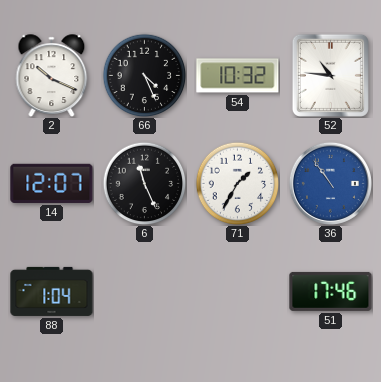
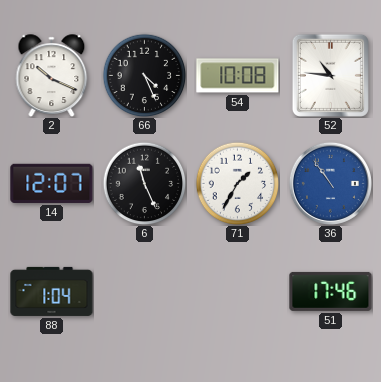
54: 10:32 -> 10:08 (238, 76)
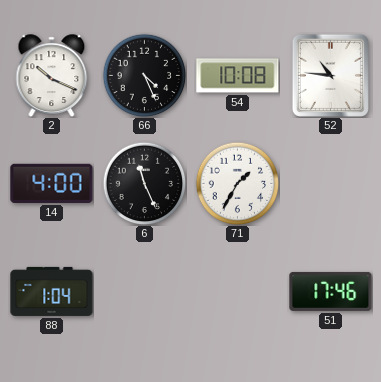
14: 12:07 -> 4:00 (52, 183)
36: 10:54 -> none (330, 183)
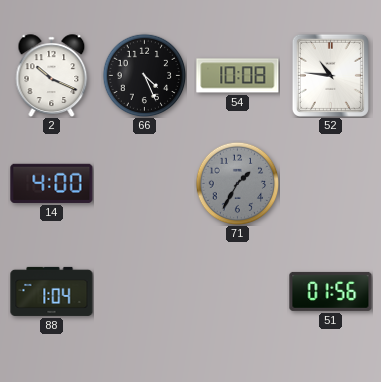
6: 11:26 -> none (144, 183)
71 dial: white -> grey (237, 183)
51: 17:46 -> 01:56 (331, 291)
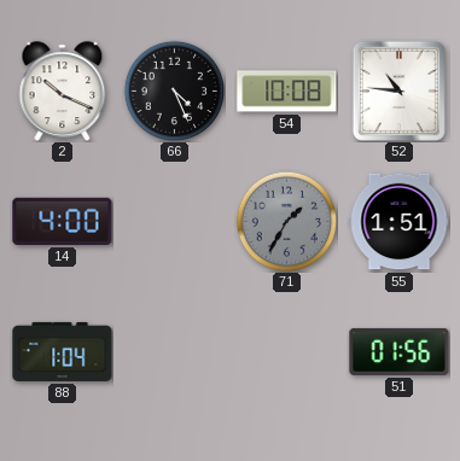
55: none -> 1:51 (400, 222)
